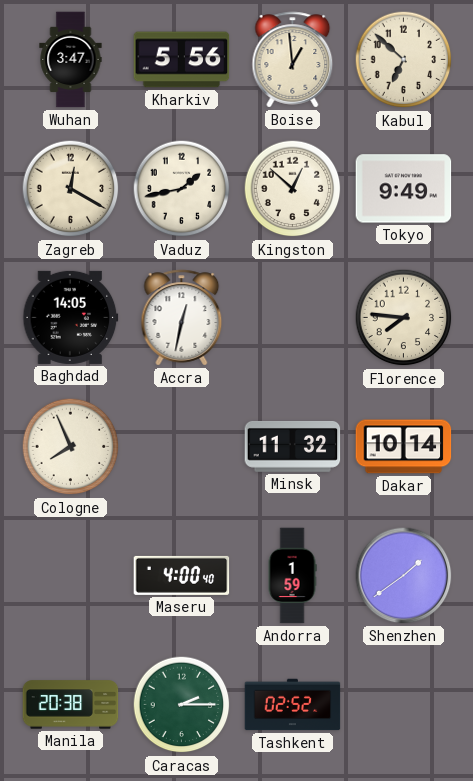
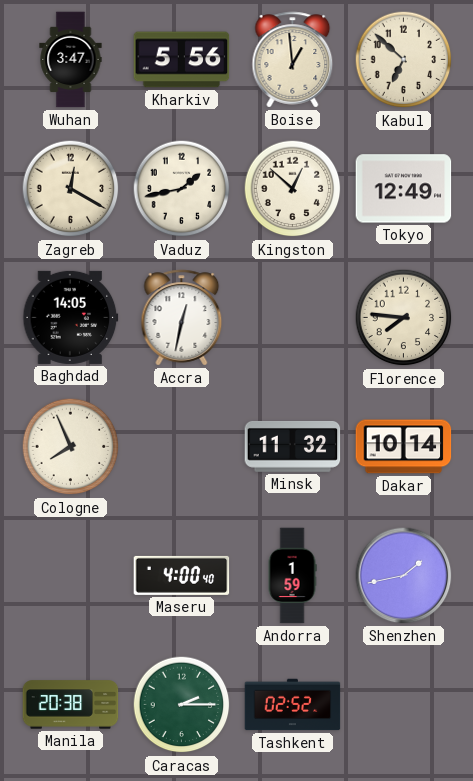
Tokyo: 9:49 -> 12:49 (404, 189)
Shenzhen: 1:39 -> 1:43 (404, 576)
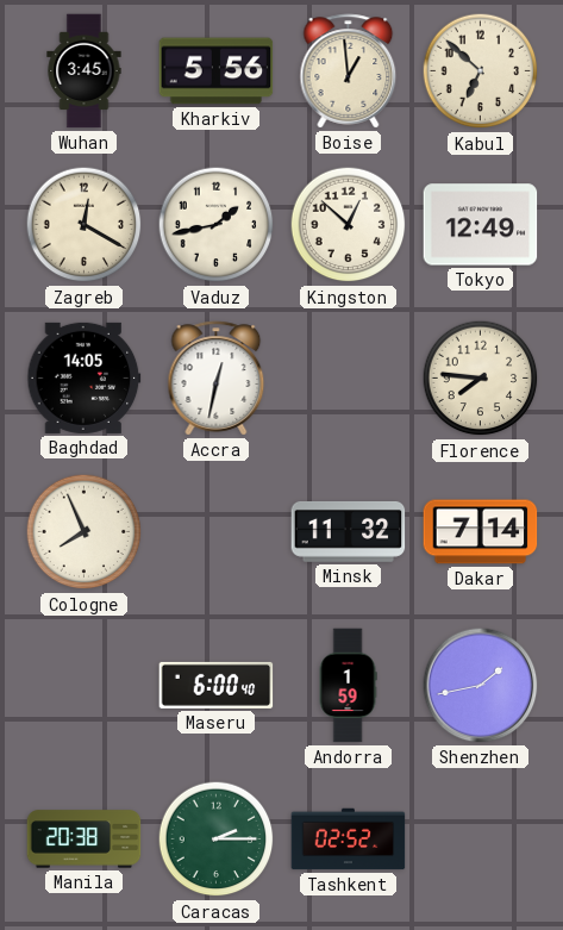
Wuhan: 3:47 -> 3:45 (85, 71)
Dakar: 10:14 -> 7:14 (481, 532)
Maseru: 4:00 -> 6:00 (217, 685)
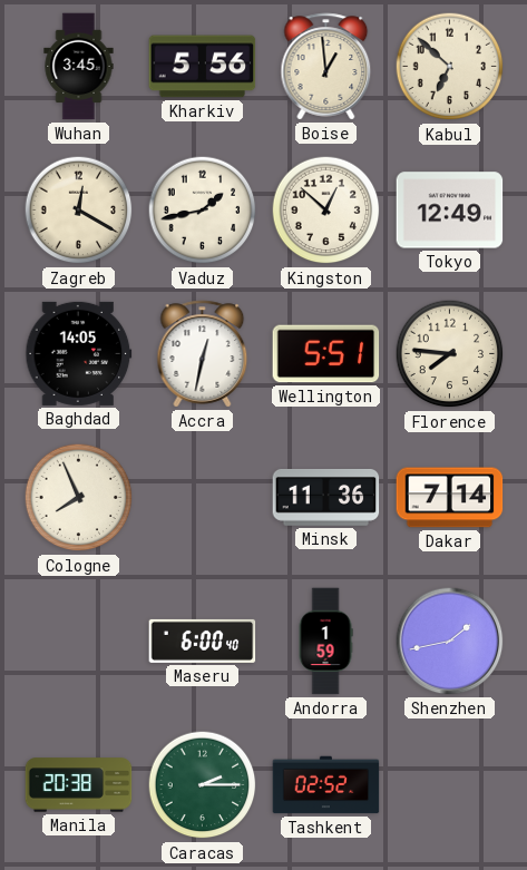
Wellington: none -> 5:51 (326, 354)
Minsk: 11:32 -> 11:36 (326, 498)
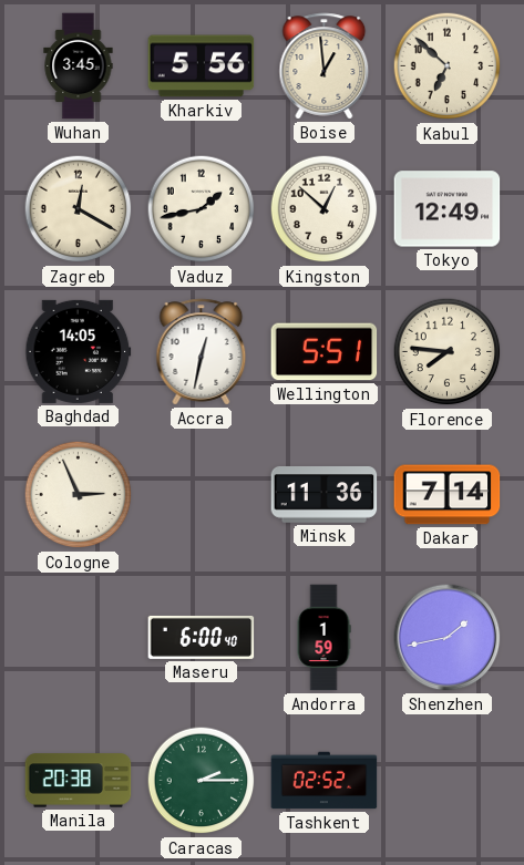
Cologne: 7:56 -> 2:56 (79, 495)
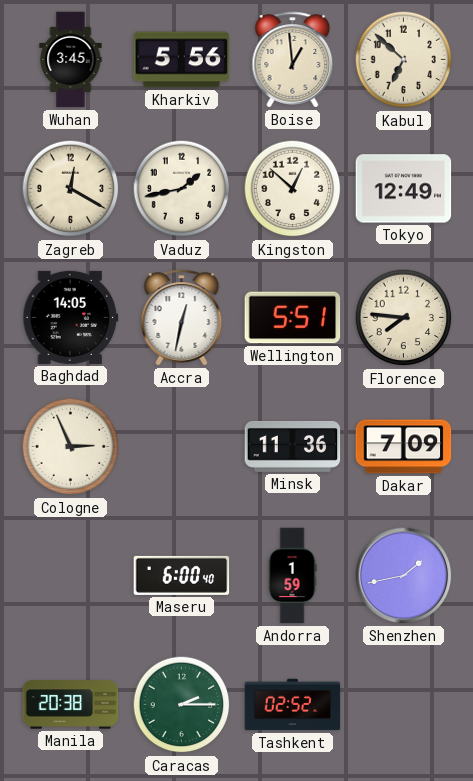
Dakar: 7:14 -> 7:09 (404, 447)
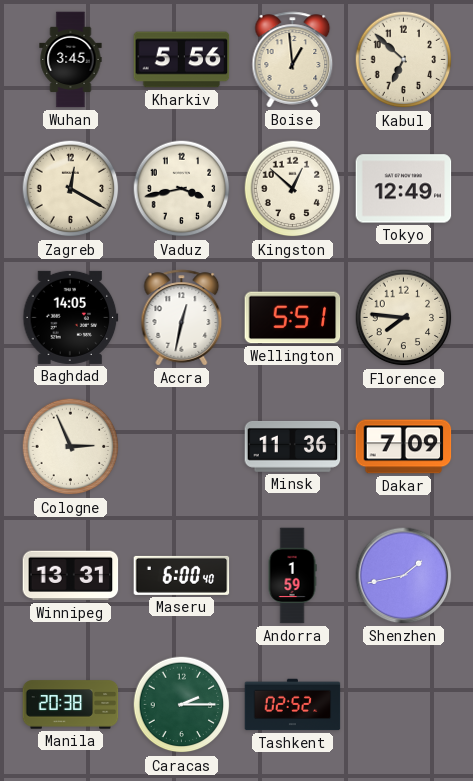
Vaduz: 1:43 -> 3:43 (182, 189)
Winnipeg: none -> 13:31 (71, 576)
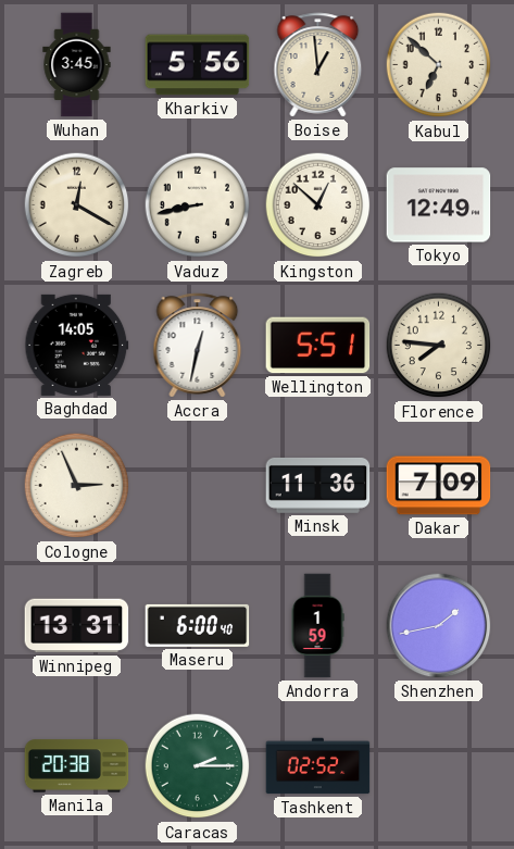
Vaduz: 3:43 -> 8:43 (198, 205)
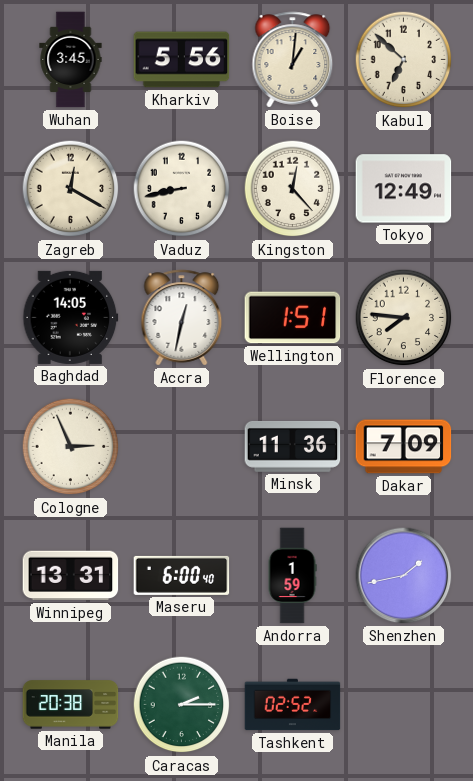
Boise: 12:59 -> 1:01 (293, 60)
Kingston: 12:52 -> 12:23 (293, 189)
Wellington: 5:51 -> 1:51 (293, 318)
